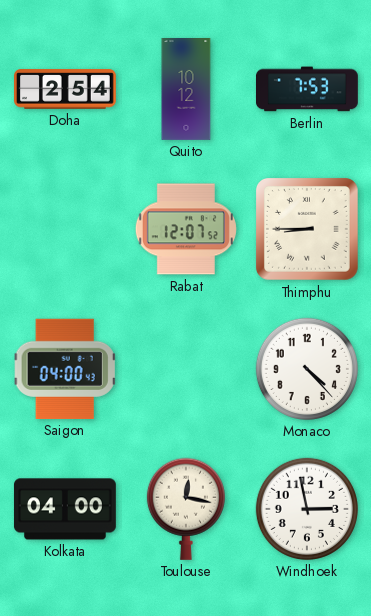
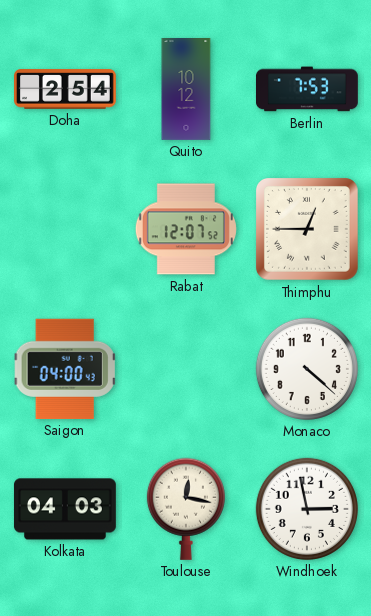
Thimphu: 8:45 -> 12:45 (308, 230)
Monaco: 4:23 -> 4:22 (307, 369)
Kolkata: 04:00 -> 04:03 (65, 509)
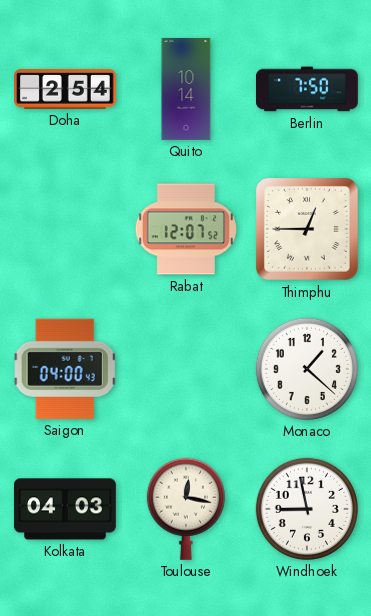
Quito: 10:12 -> 10:14 (186, 90)
Berlin: 7:53 -> 7:50 (307, 89)
Monaco: 4:22 -> 1:22 (307, 369)
Windhoek: 2:58 -> 8:58 (307, 509)
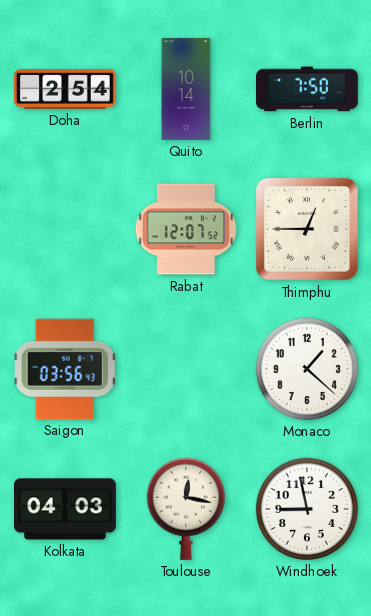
Saigon: 04:00 -> 03:56 (65, 369)
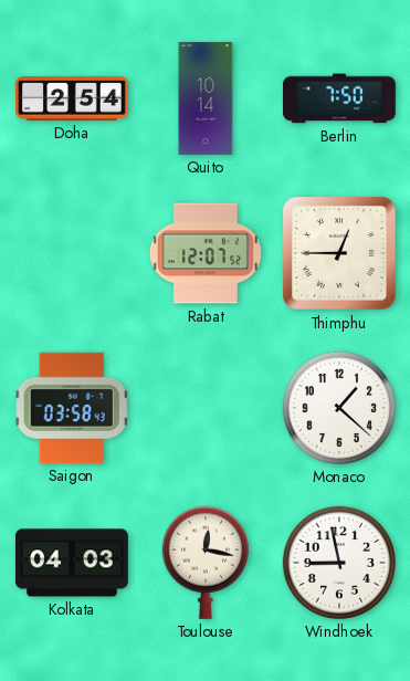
Saigon: 03:56 -> 03:58 (72, 408)
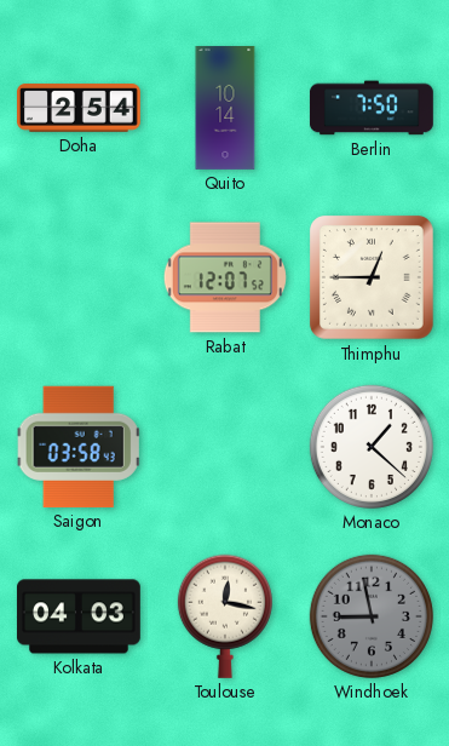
Windhoek dial: white -> grey (372, 616)
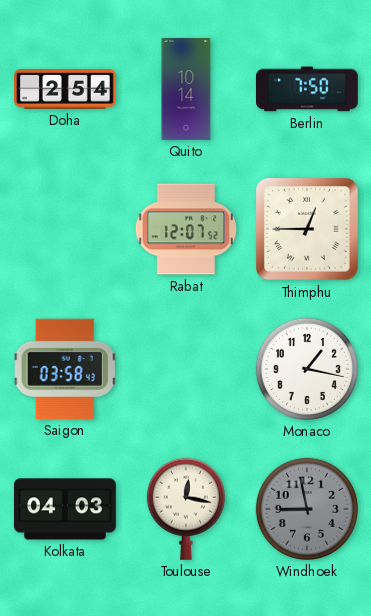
Monaco: 1:22 -> 1:17 (307, 369)
